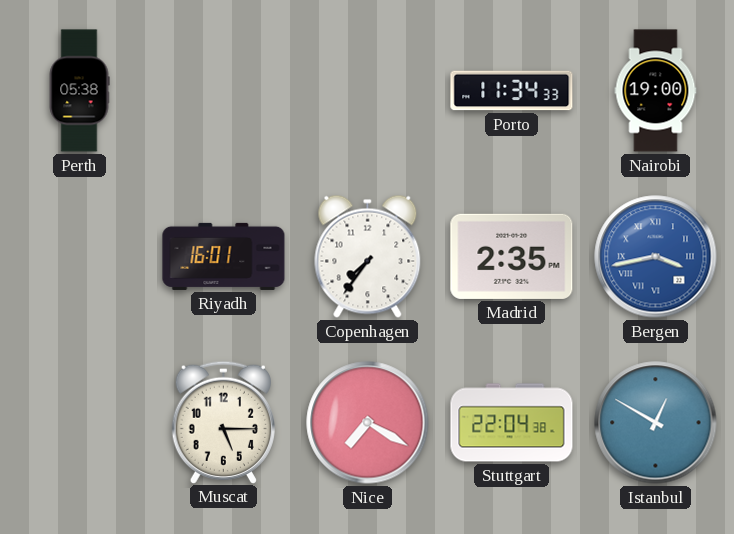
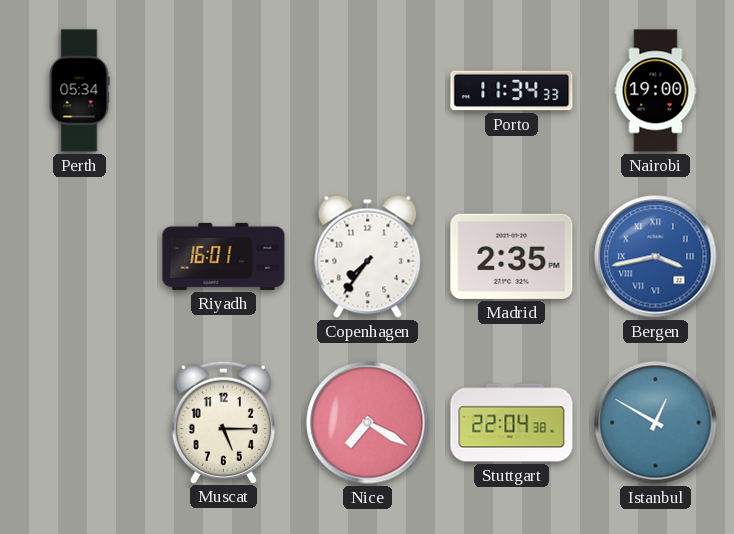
Perth: 05:38 -> 05:34 (79, 91)
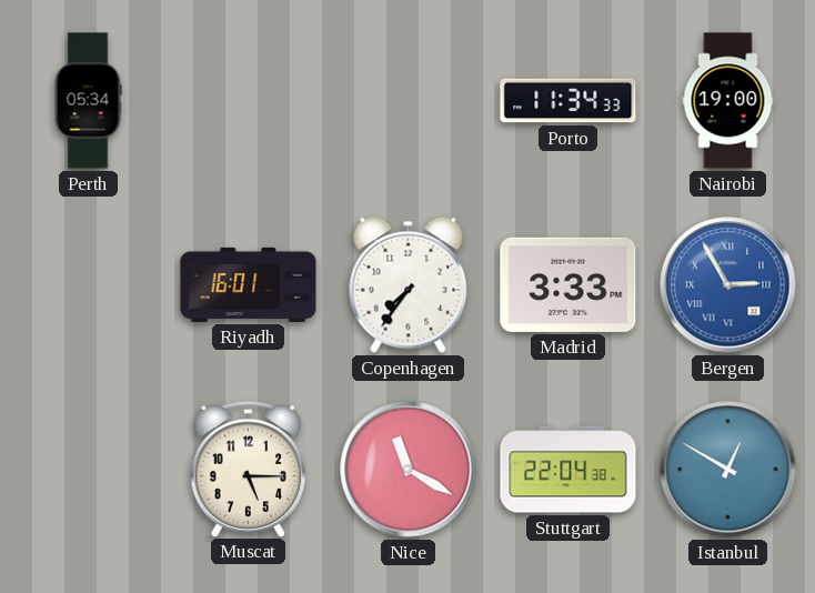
Madrid: 2:35 -> 3:33 (569, 284)
Bergen: 3:43 -> 2:55 (728, 285)
Nice: 7:20 -> 11:20 (409, 470)
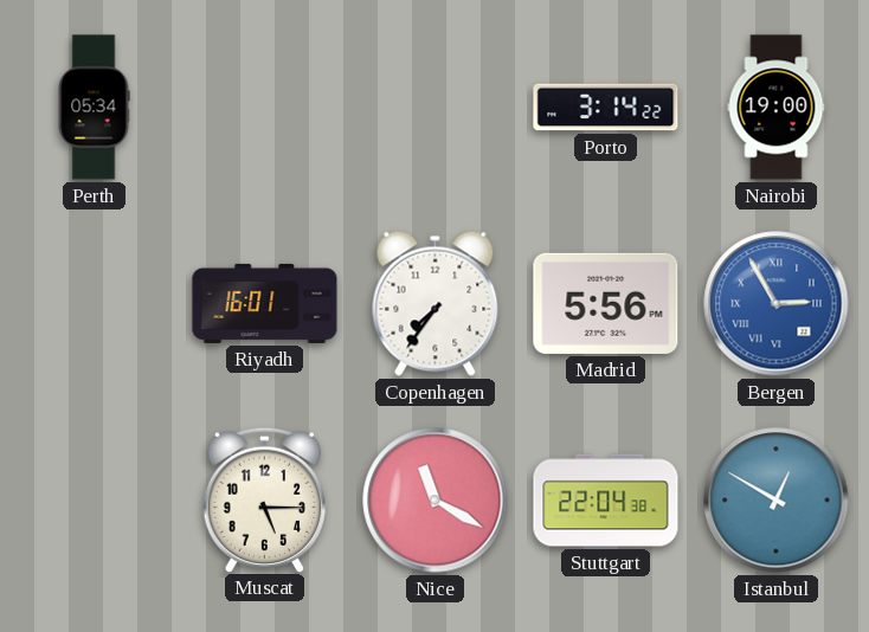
Porto: 11:34 -> 3:14 (606, 108)
Madrid: 3:33 -> 5:56 (606, 303)
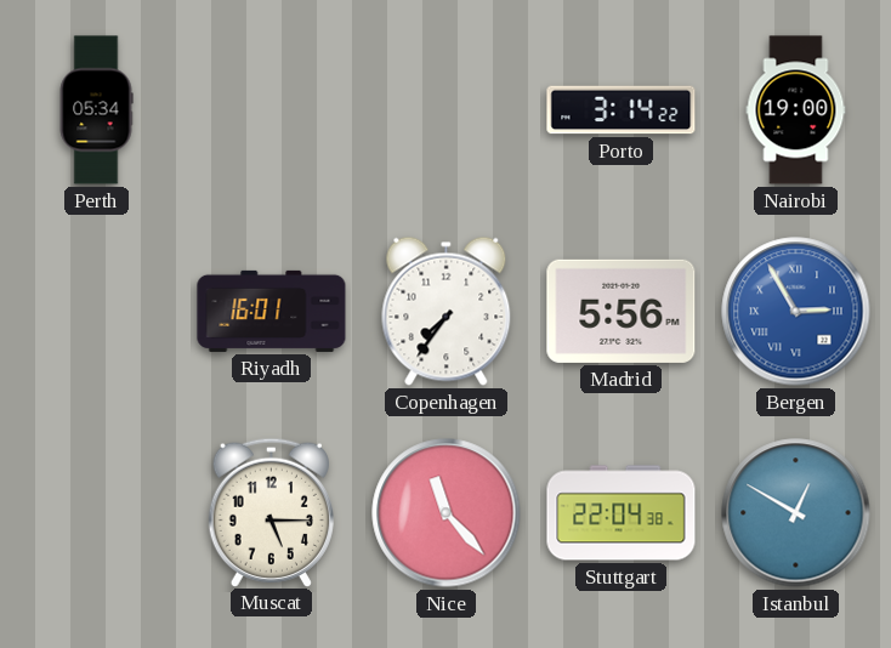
Nice: 11:20 -> 11:23 (447, 513)
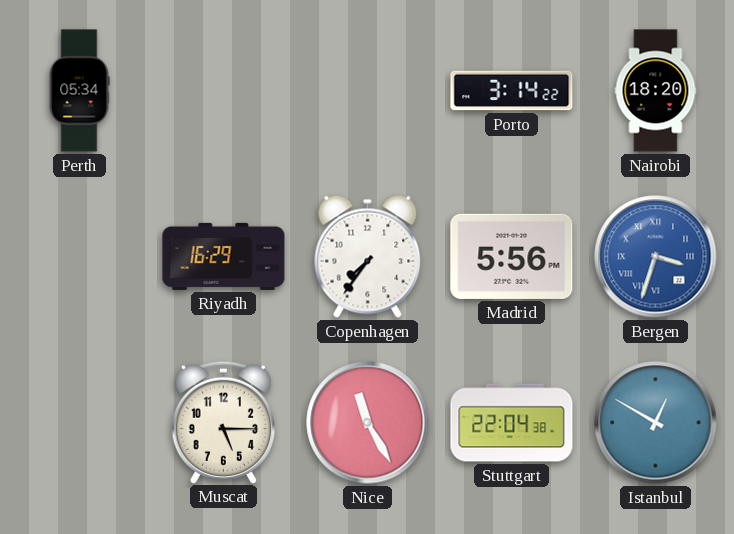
Nairobi: 19:00 -> 18:20 (656, 91)
Riyadh: 16:01 -> 16:29 (224, 256)
Bergen: 2:55 -> 3:33 (656, 257)
Nice: 11:23 -> 11:25 (368, 423)
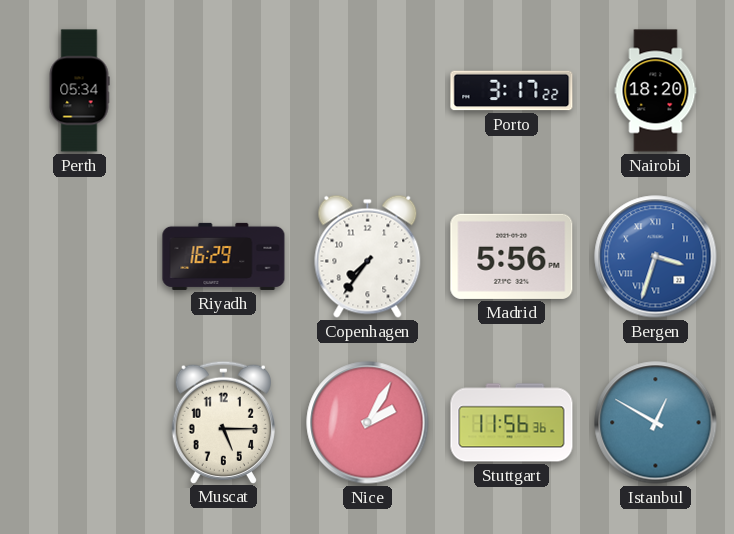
Porto: 3:14 -> 3:17 (512, 91)
Nice: 11:25 -> 2:05 (368, 423)
Stuttgart: 22:04 -> 11:56 (512, 423)
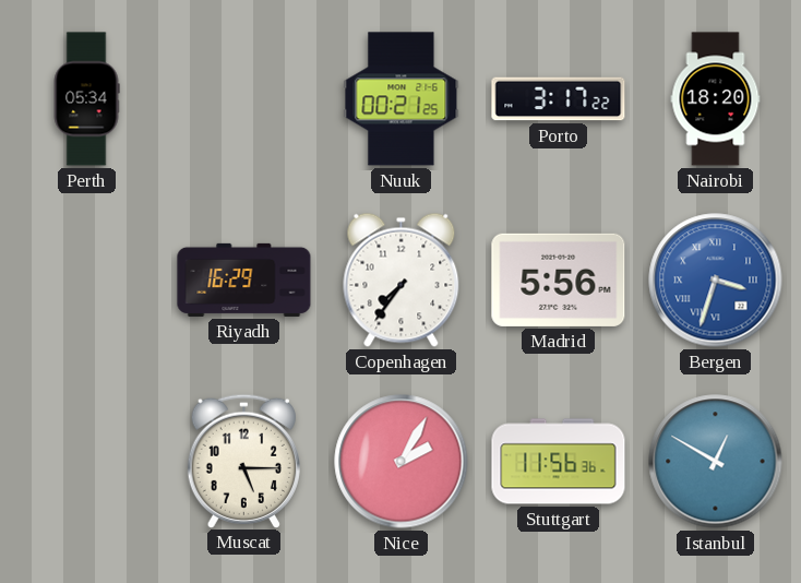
Nuuk: none -> 00:21 (402, 99)
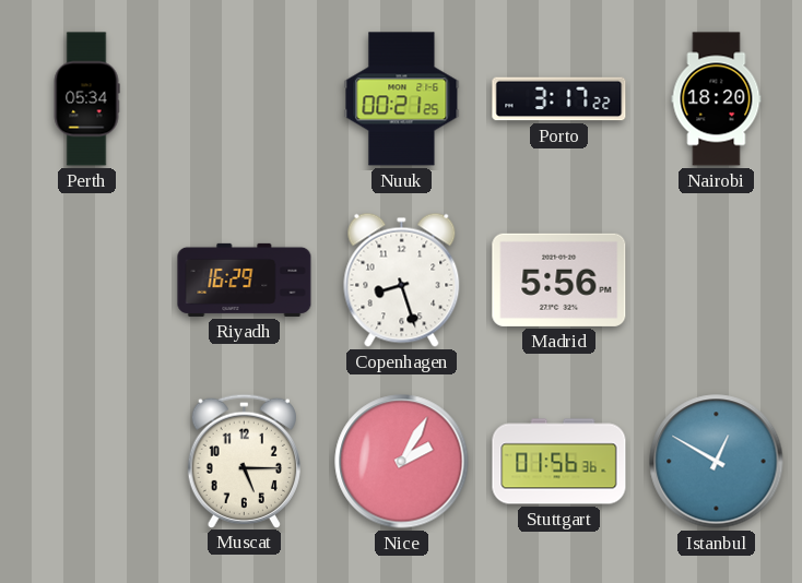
Copenhagen: 7:36 -> 8:27 (402, 279)
Bergen: 3:33 -> none (716, 281)
Stuttgart: 11:56 -> 01:56 (559, 462)
